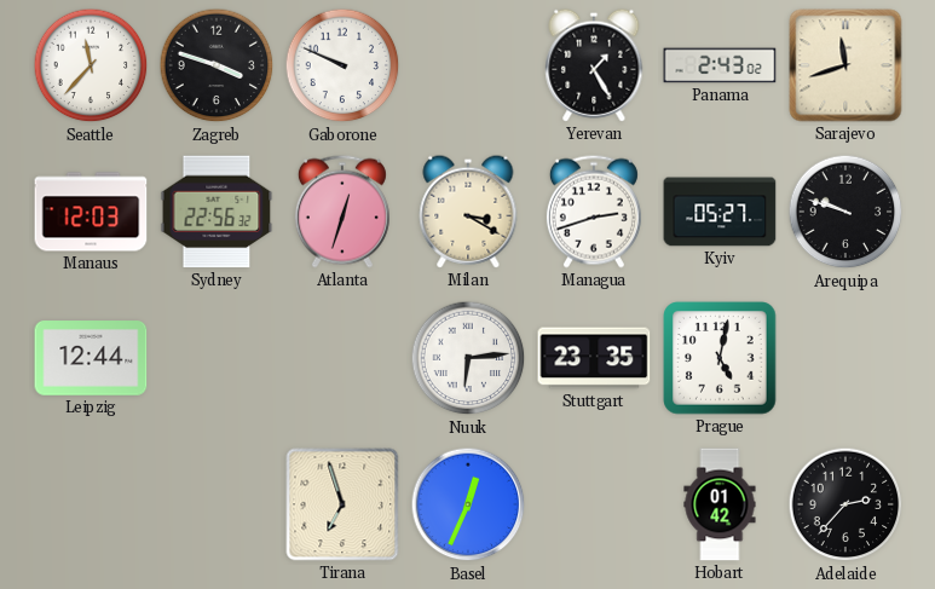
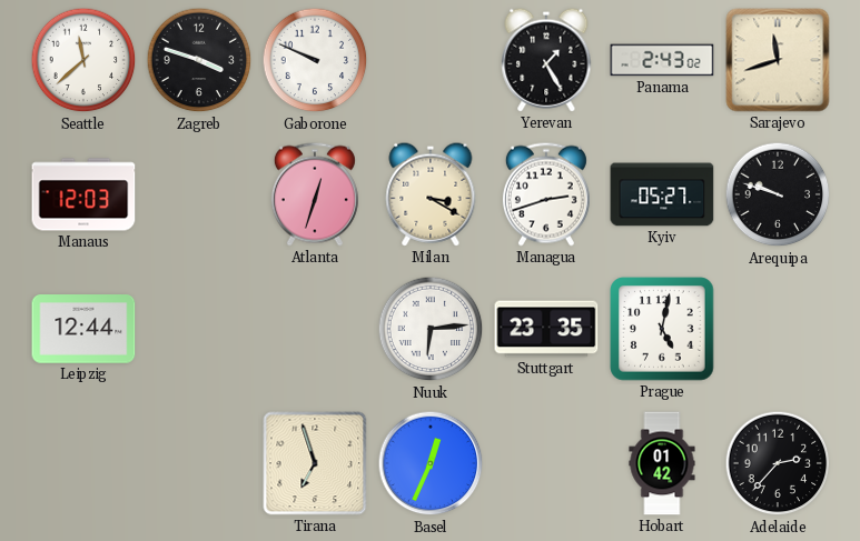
Seattle: 11:37 -> 11:38 (83, 60)
Sydney: 22:56 -> none (217, 212)
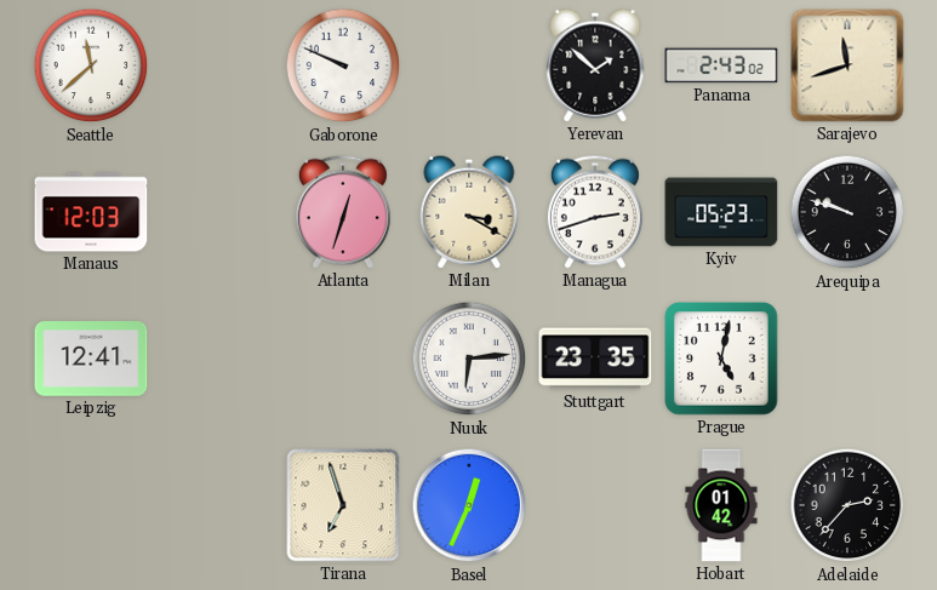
Zagreb: 3:48 -> none (199, 60)
Yerevan: 1:25 -> 1:52 (595, 65)
Kyiv: 05:27 -> 05:23 (721, 212)
Leipzig: 12:44 -> 12:41 (91, 359)
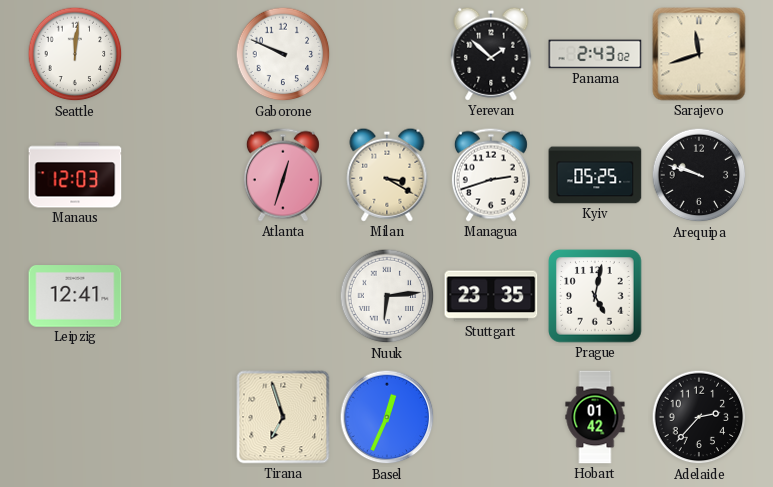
Seattle: 11:38 -> 12:01 (75, 54)
Kyiv: 05:23 -> 05:25 (595, 175)
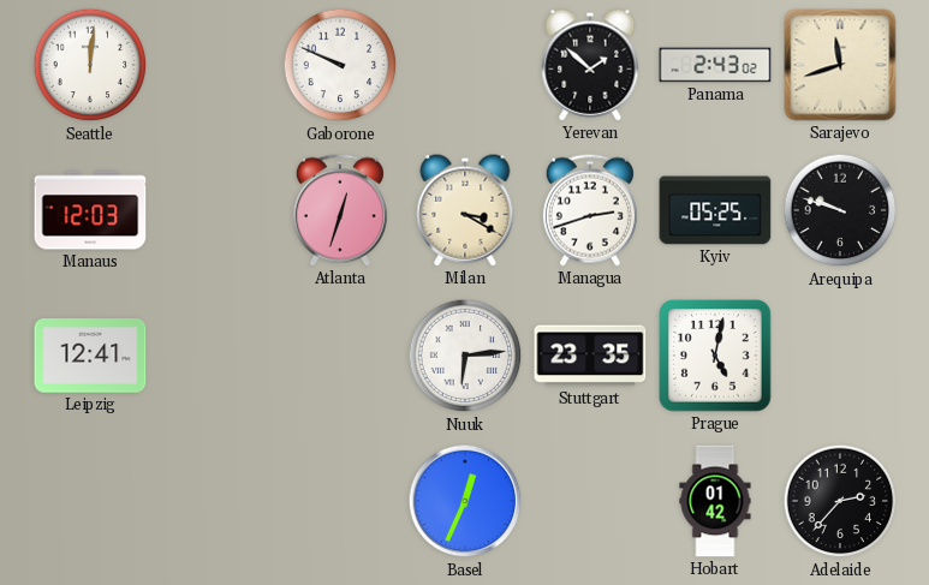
Tirana: 6:57 -> none (283, 417)
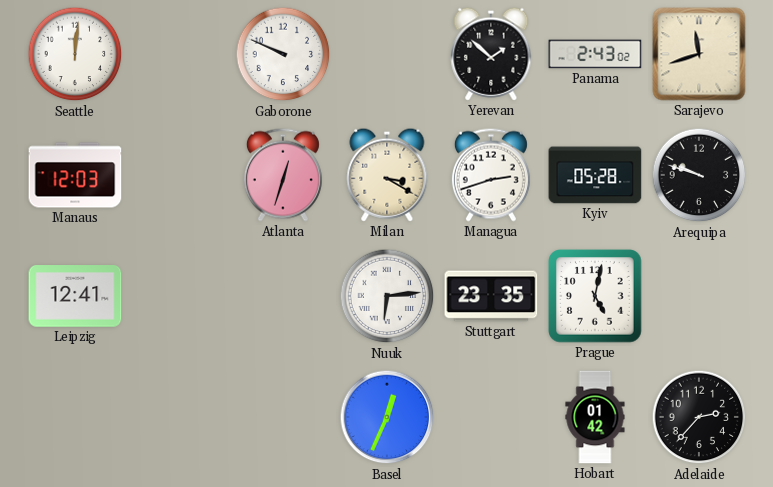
Kyiv: 05:25 -> 05:28 (595, 175)
